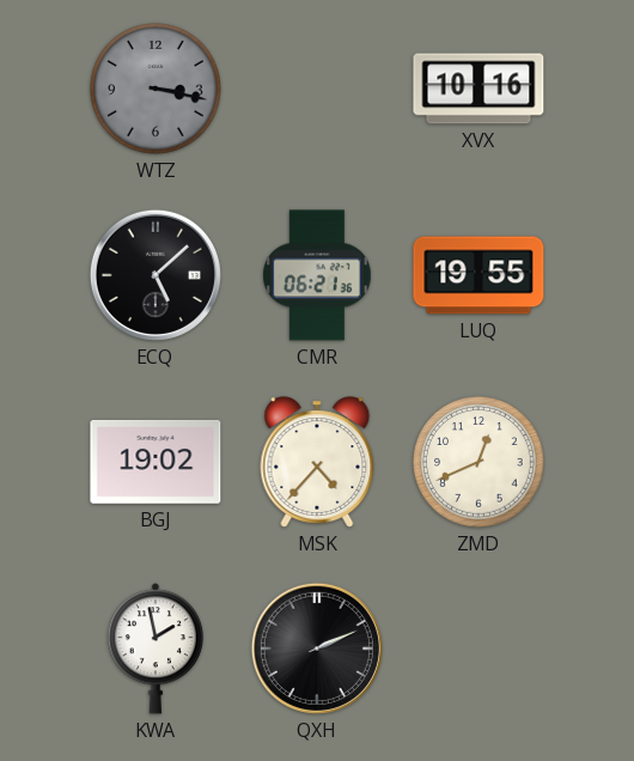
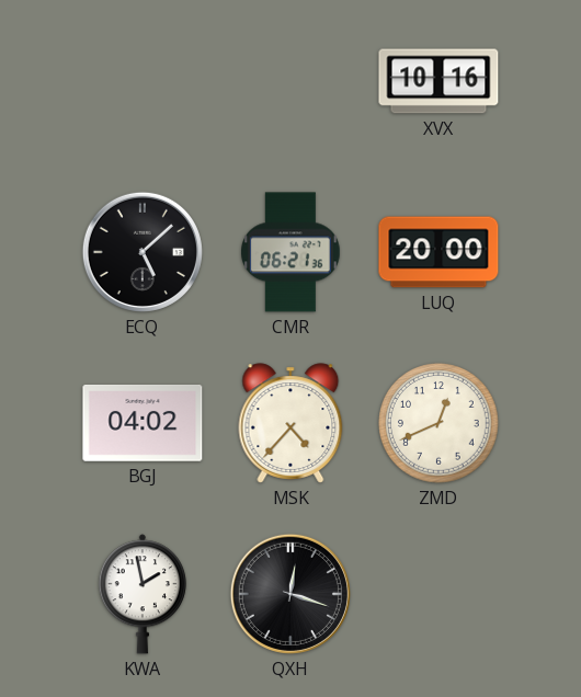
WTZ: 3:17 -> none (156, 89)
LUQ: 19:55 -> 20:00 (438, 252)
BGJ: 19:02 -> 04:02 (143, 423)
QXH: 2:11 -> 12:18 (290, 594)
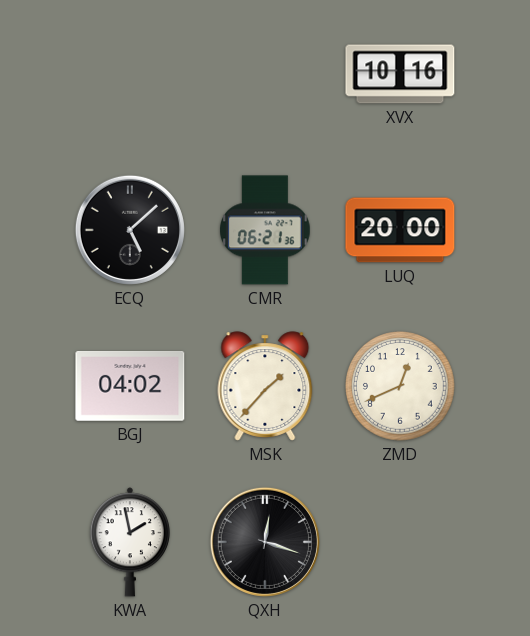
MSK: 4:37 -> 1:37 (265, 386)
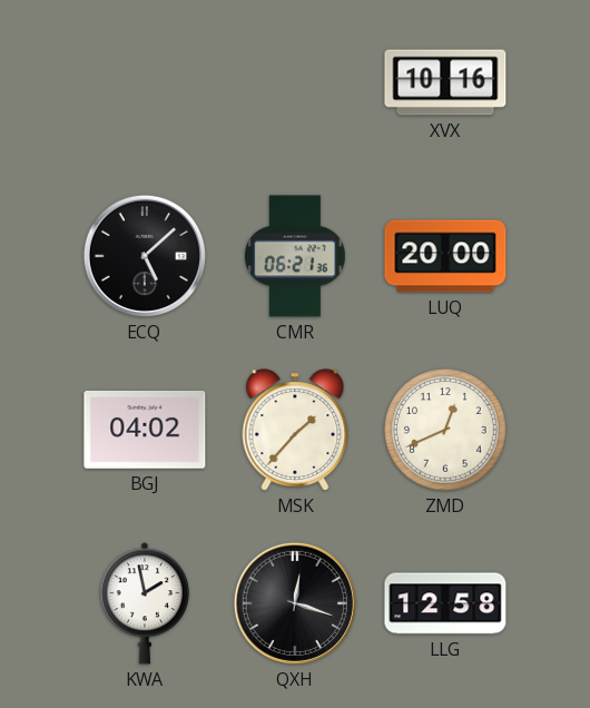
LLG: none -> 12:58 (445, 603)
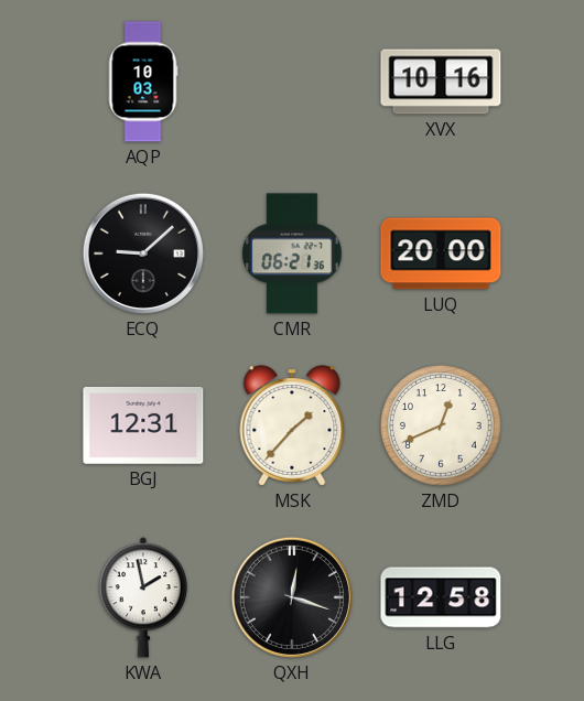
AQP: none -> 10:03 (143, 82)
ECQ: 5:08 -> 9:08 (143, 254)
BGJ: 04:02 -> 12:31 (143, 425)
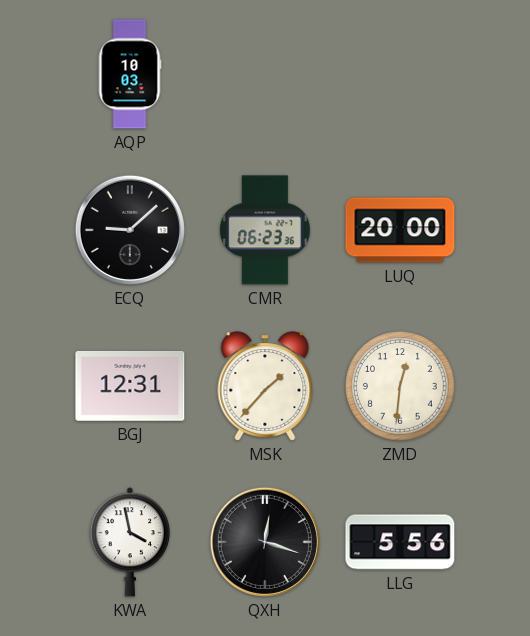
XVX: 10:16 -> none (441, 82)
CMR: 06:21 -> 06:23 (266, 230)
ZMD: 12:41 -> 12:31 (400, 386)
KWA: 1:58 -> 3:58 (130, 542)
LLG: 12:58 -> 5:56 (400, 542)
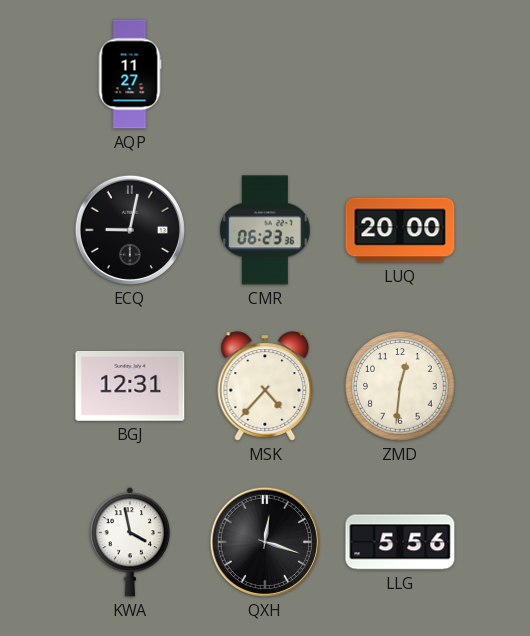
AQP: 10:03 -> 11:27 (130, 74)
ECQ: 9:08 -> 9:02 (130, 230)
MSK: 1:37 -> 4:37 (265, 386)
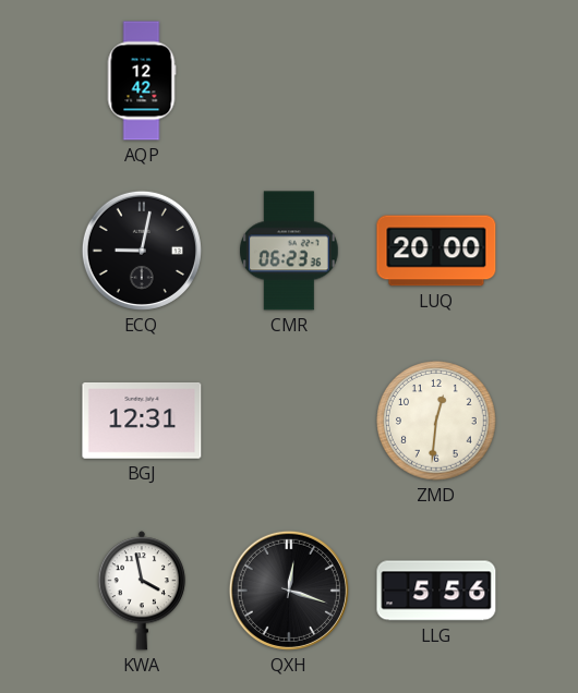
AQP: 11:27 -> 12:42 (142, 81)
MSK: 4:37 -> none (265, 386)
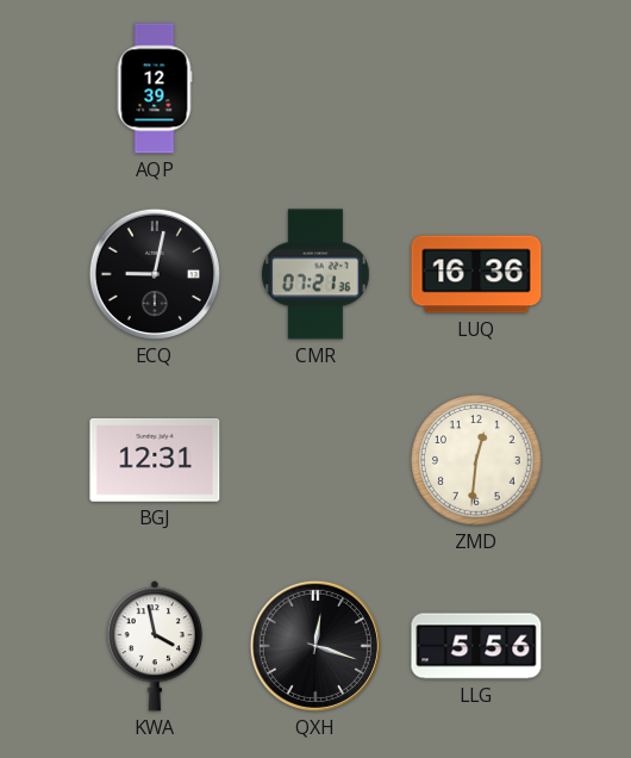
AQP: 12:42 -> 12:39 (155, 88)
CMR: 06:23 -> 07:21 (317, 274)
LUQ: 20:00 -> 16:36 (476, 274)
